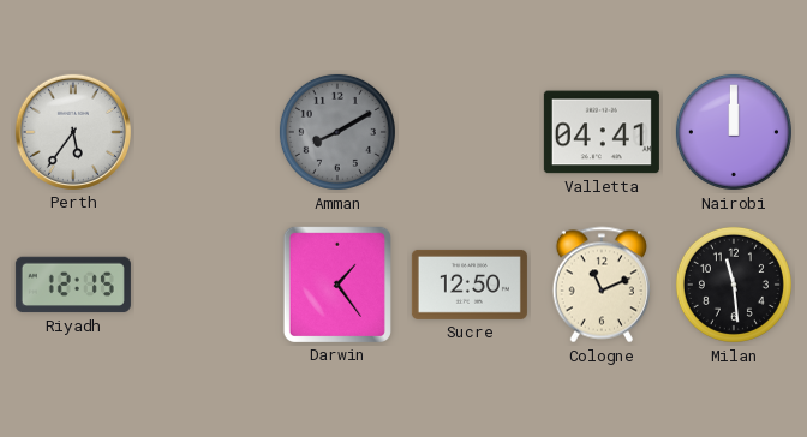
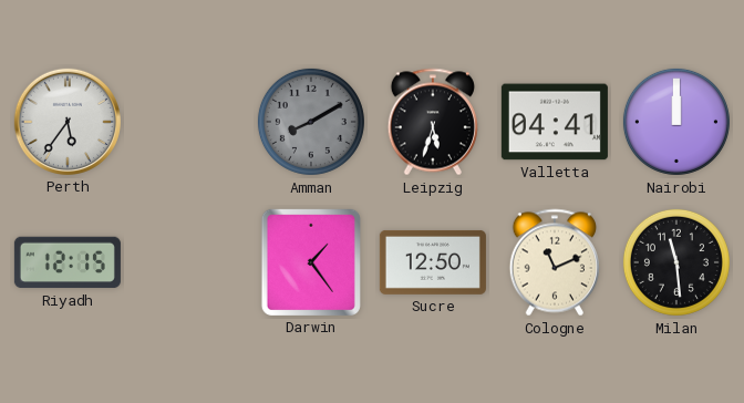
Leipzig: none -> 5:33 (432, 122)
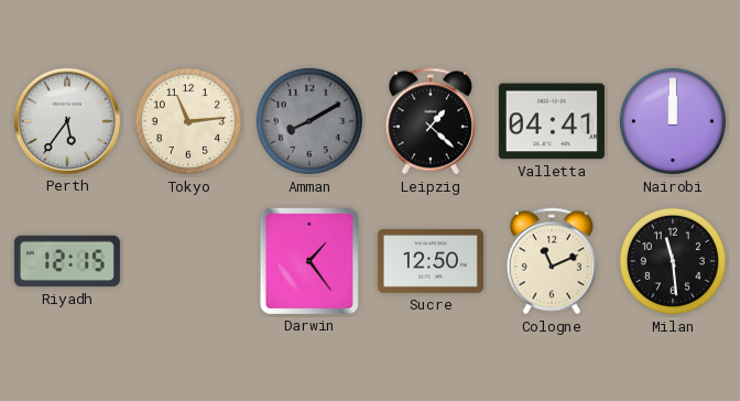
Tokyo: none -> 11:14 (188, 121)
Leipzig: 5:33 -> 1:22 (429, 121)
